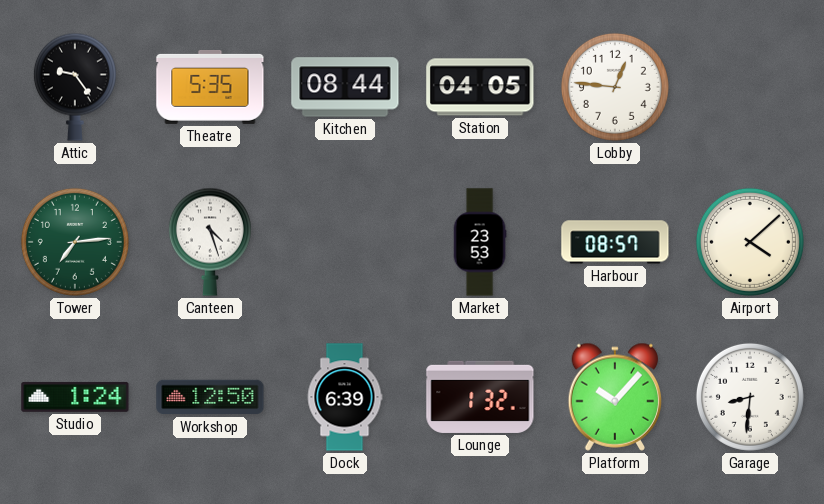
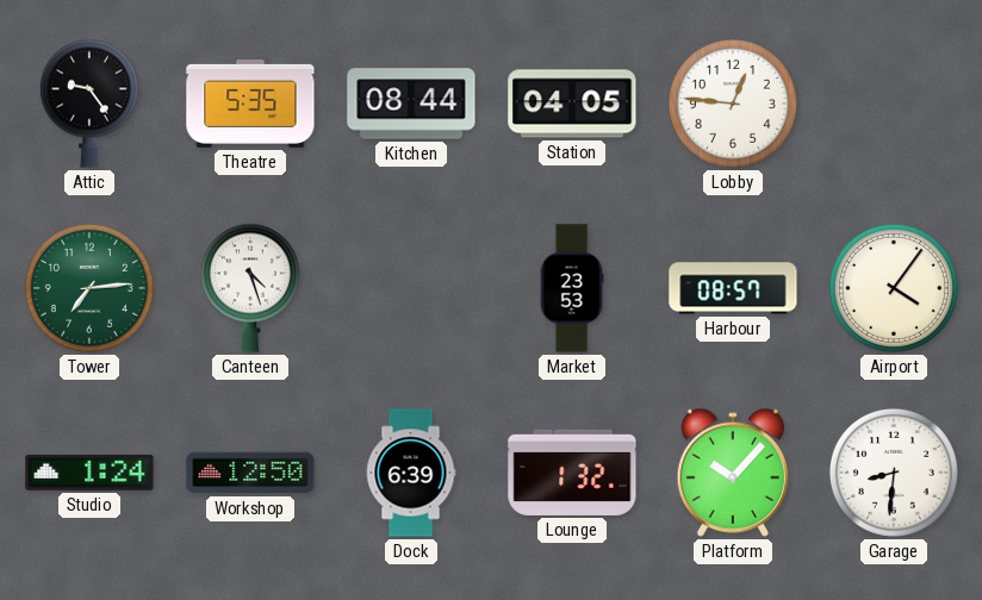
Airport: 4:08 -> 4:06 (894, 288)
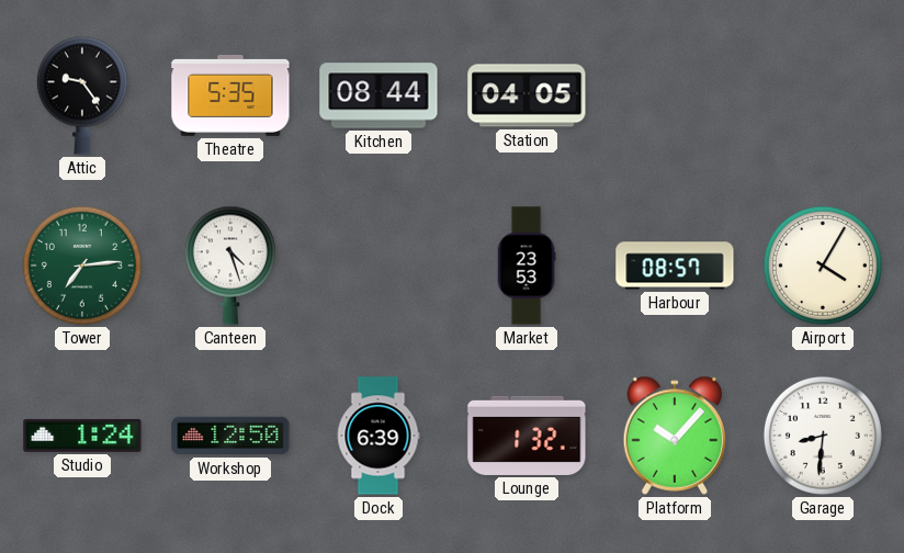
Lobby: 12:46 -> none (733, 104)
Airport: 4:06 -> 4:05 (823, 266)
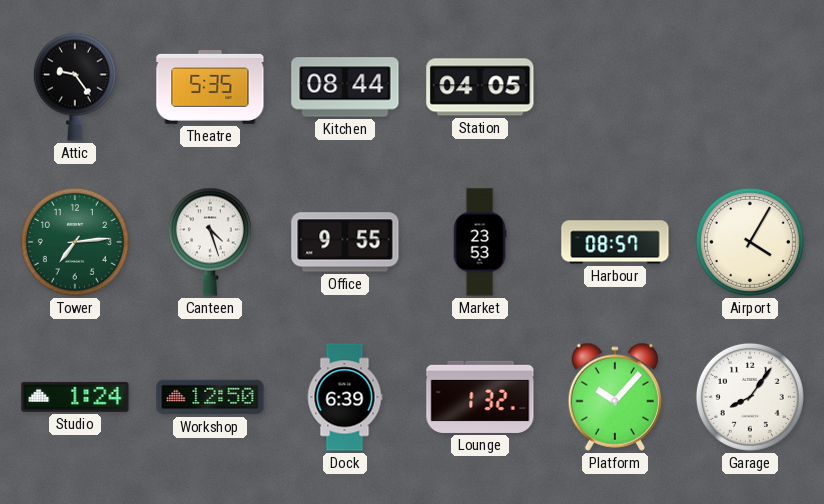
Office: none -> 9:55 (345, 242)
Garage: 8:31 -> 8:06 (750, 397)
